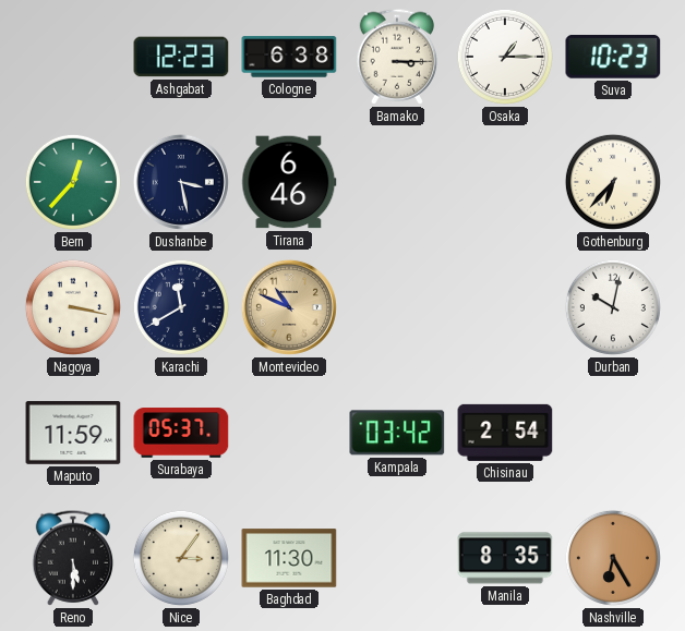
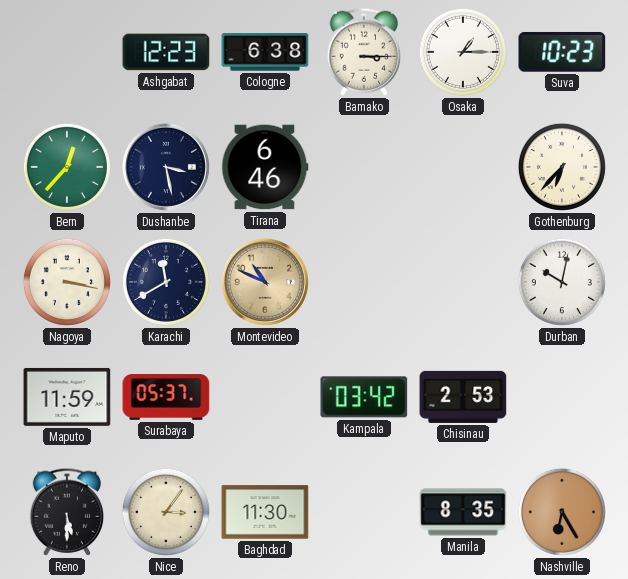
Chisinau: 2:54 -> 2:53 (463, 397)
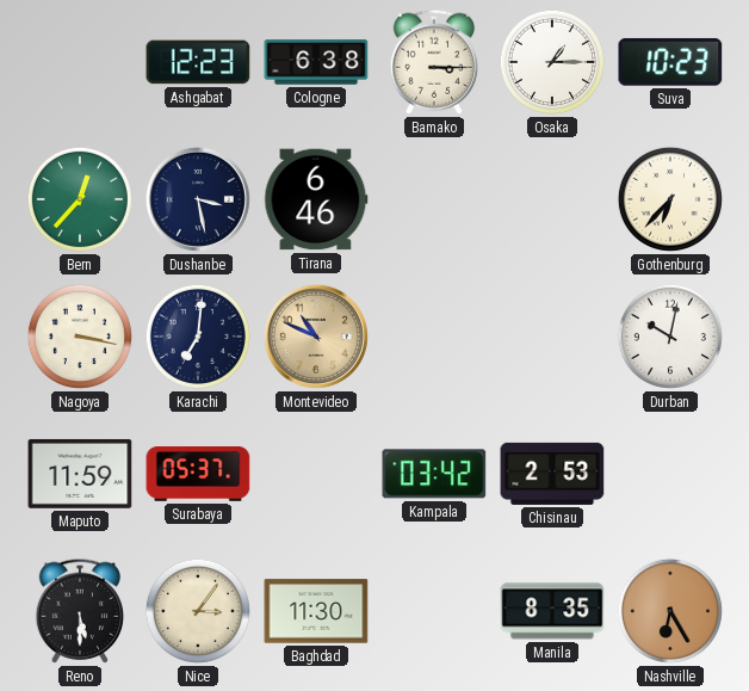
Karachi: 11:40 -> 7:01 (198, 337)
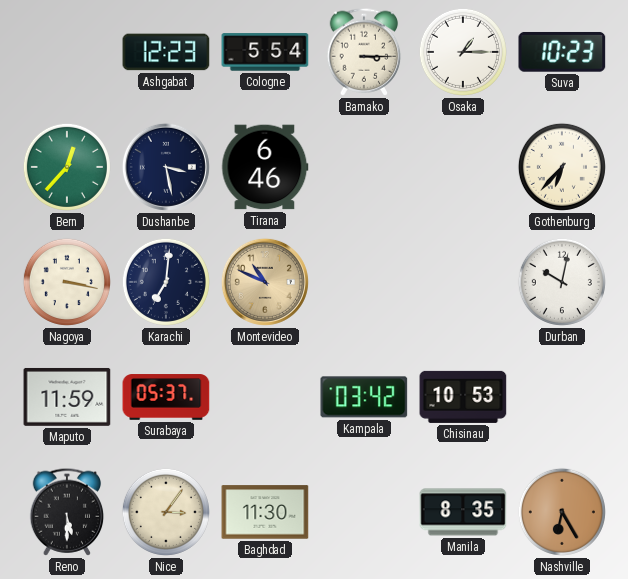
Cologne: 6:38 -> 5:54 (265, 52)
Chisinau: 2:53 -> 10:53 (463, 397)
